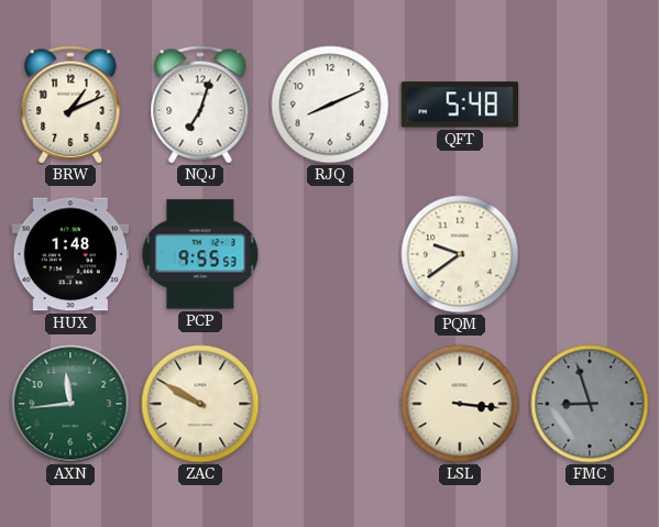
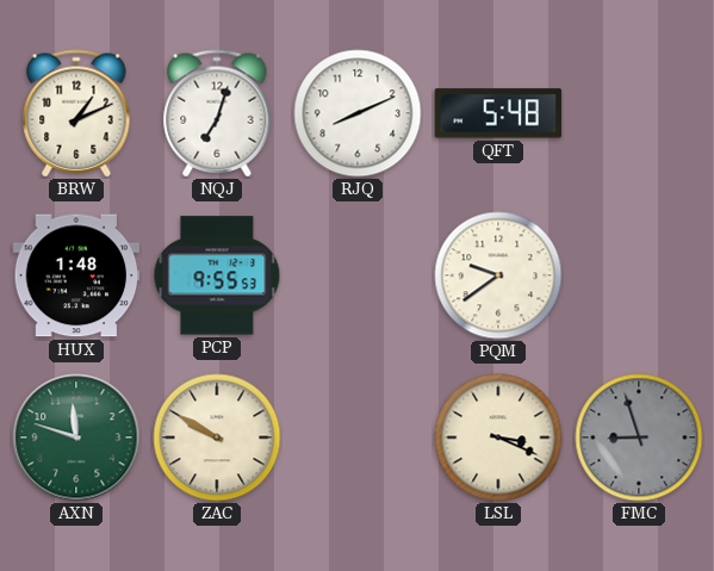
AXN: 11:44 -> 11:48 (76, 437)
LSL: 3:16 -> 3:19 (498, 437)
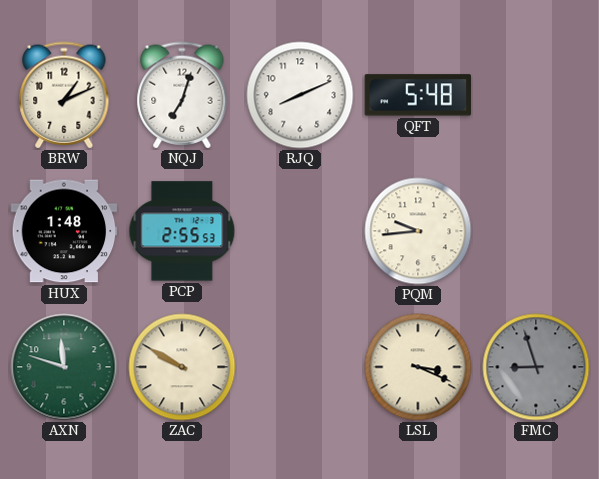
PCP: 9:55 -> 2:55 (182, 231)
PQM: 9:39 -> 9:44 (418, 231)
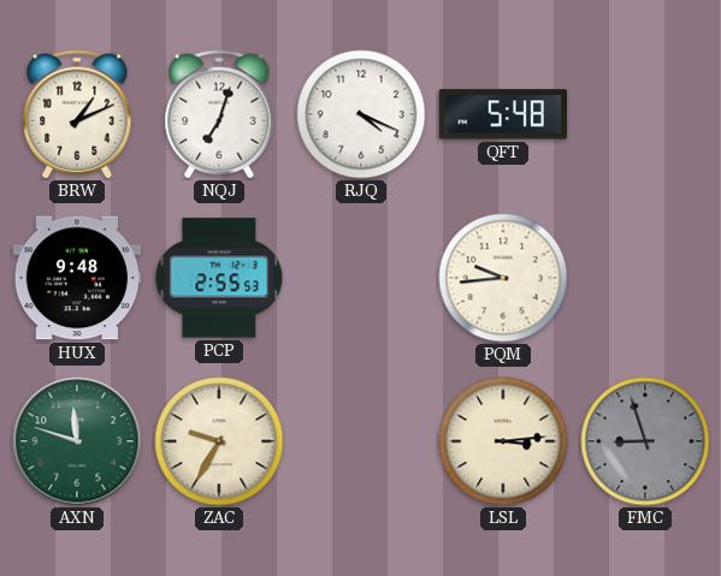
RJQ: 8:11 -> 4:19 (361, 114)
HUX: 1:48 -> 9:48 (77, 278)
ZAC: 9:50 -> 9:35 (219, 441)
LSL: 3:19 -> 3:14 (503, 441)
